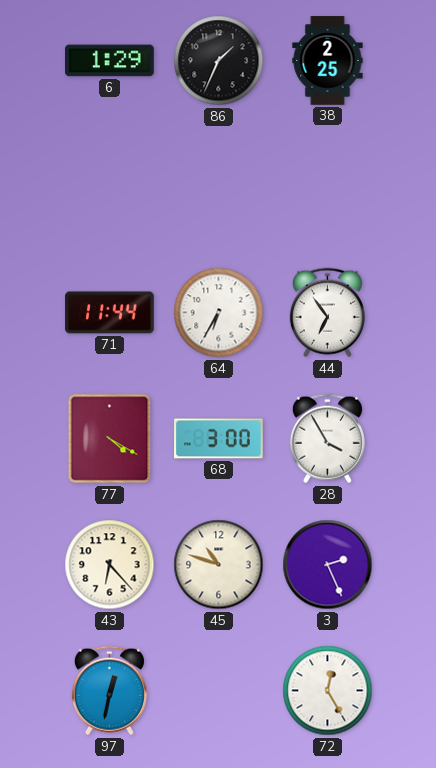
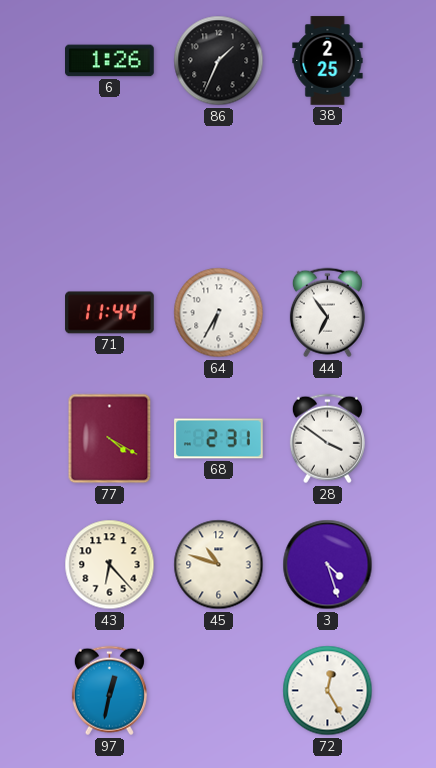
6: 1:29 -> 1:26 (110, 61)
68: 3:00 -> 2:31 (219, 439)
28: 3:55 -> 3:51 (327, 439)
3: 2:26 -> 4:27 (328, 565)
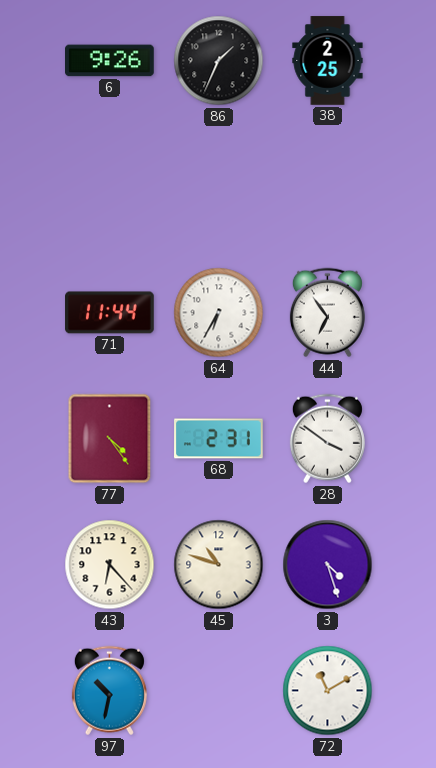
6: 1:26 -> 9:26 (110, 61)
77: 4:20 -> 4:24 (110, 439)
97: 12:32 -> 10:32 (109, 691)
72: 12:25 -> 11:10 (328, 691)
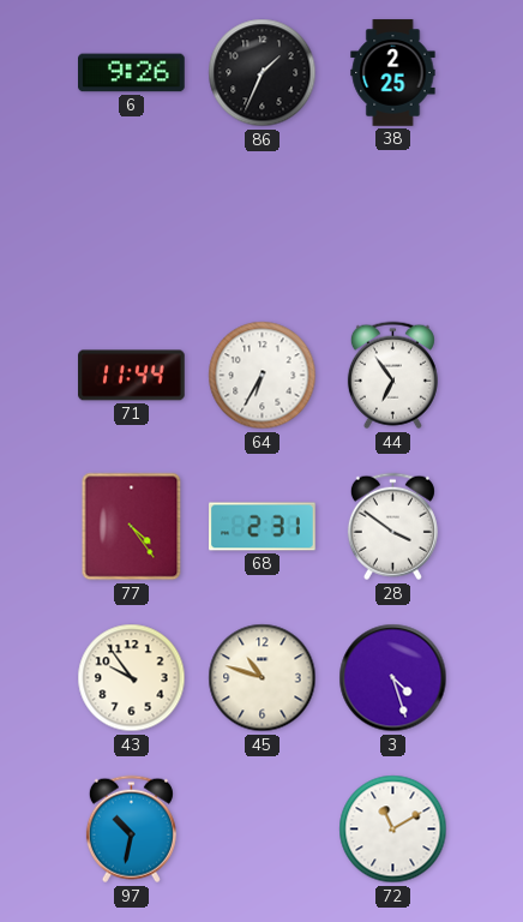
43: 6:23 -> 9:54 (132, 678)
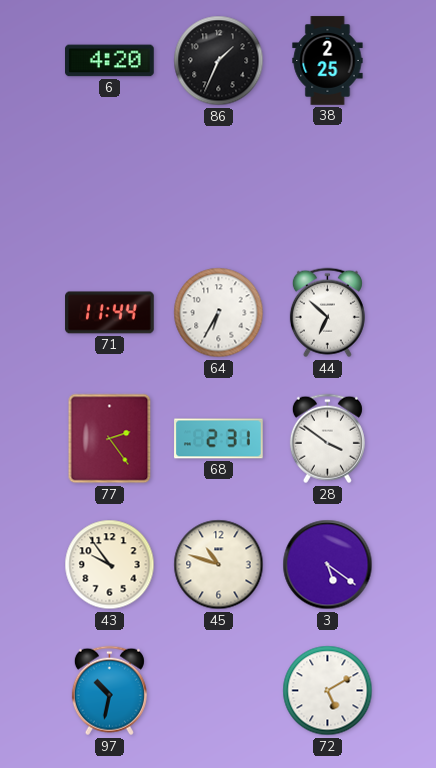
6: 9:26 -> 4:20 (110, 61)
44: 6:54 -> 6:52 (327, 313)
77: 4:24 -> 2:24 (110, 439)
3: 4:27 -> 5:21 (328, 565)
72: 11:10 -> 5:10 (328, 691)
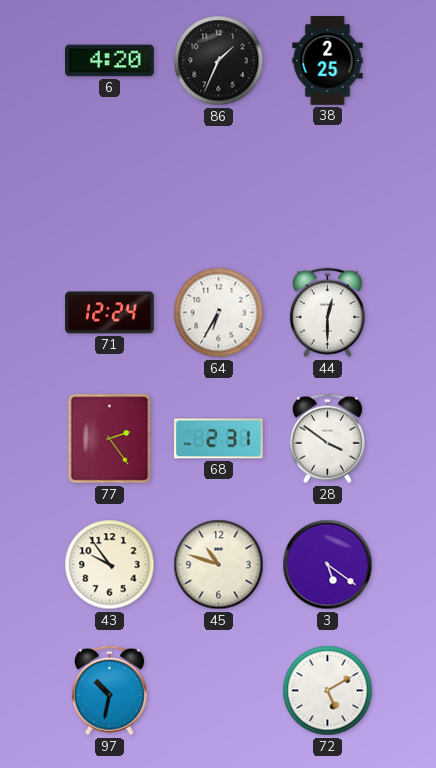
71: 11:44 -> 12:24 (110, 313)
44: 6:52 -> 12:30 (327, 313)
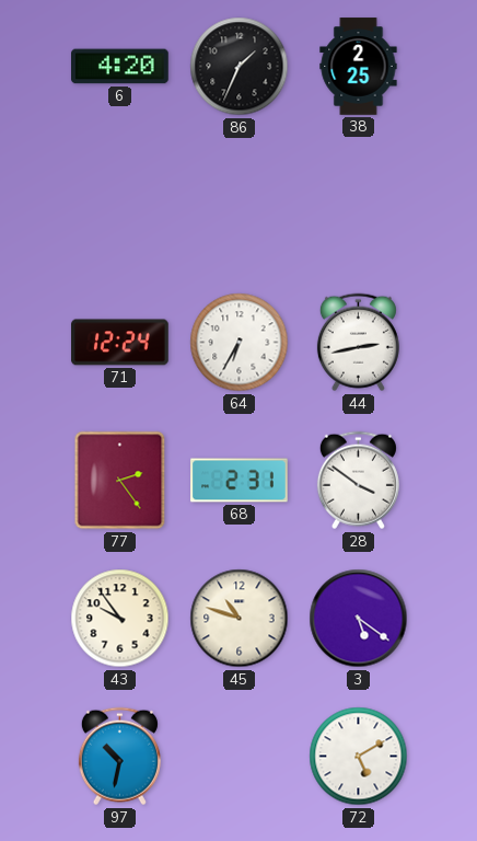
44: 12:30 -> 2:43 (358, 343)
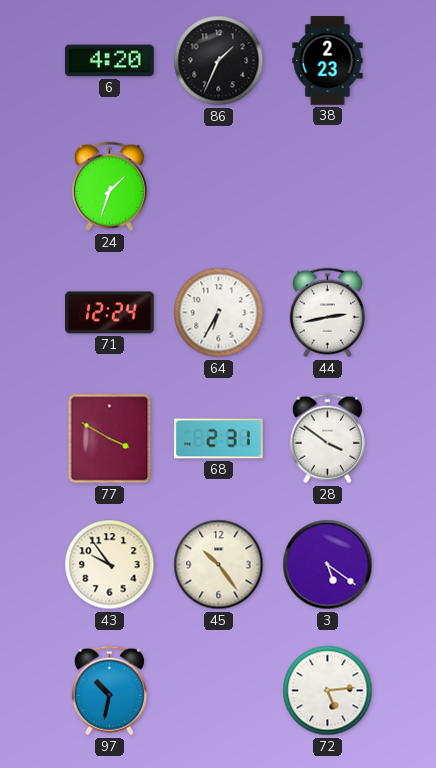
38: 2:25 -> 2:23 (328, 61)
24: none -> 1:33 (109, 187)
77: 2:24 -> 3:50 (110, 439)
45: 10:48 -> 10:24 (219, 565)
72: 5:10 -> 5:14 (328, 691)
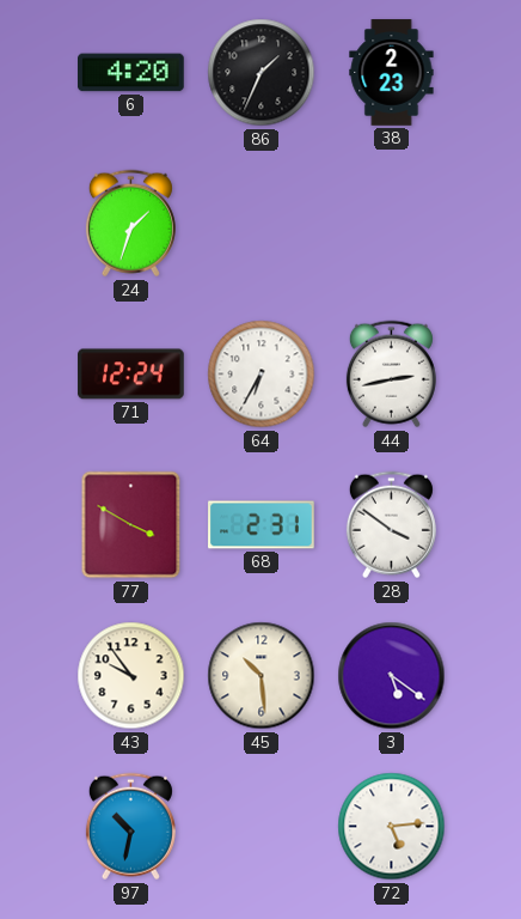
45: 10:24 -> 10:29 (262, 676)
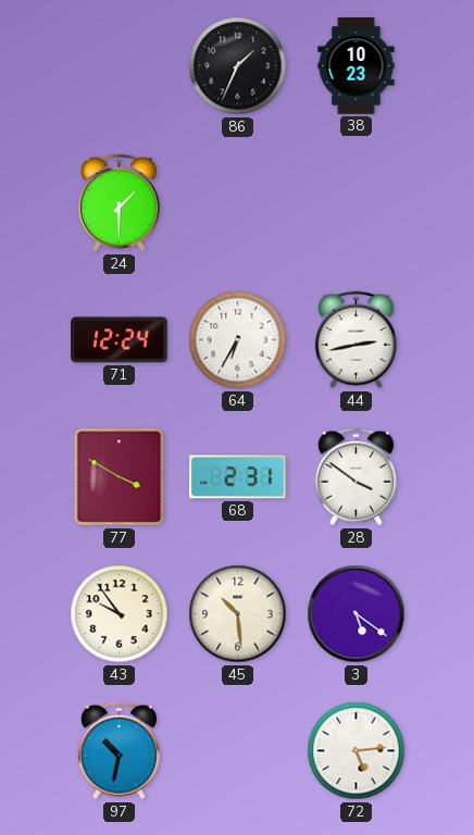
6: 4:20 -> none (131, 73)
38: 2:23 -> 10:23 (357, 66)
24: 1:33 -> 1:30 (118, 203)
